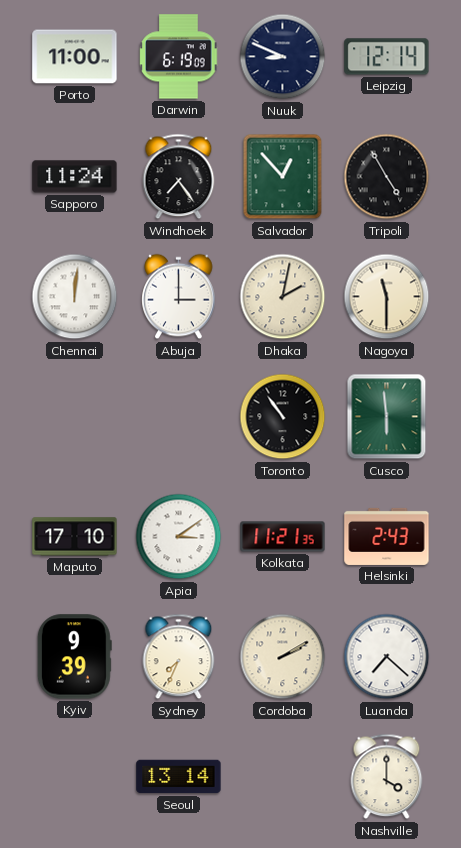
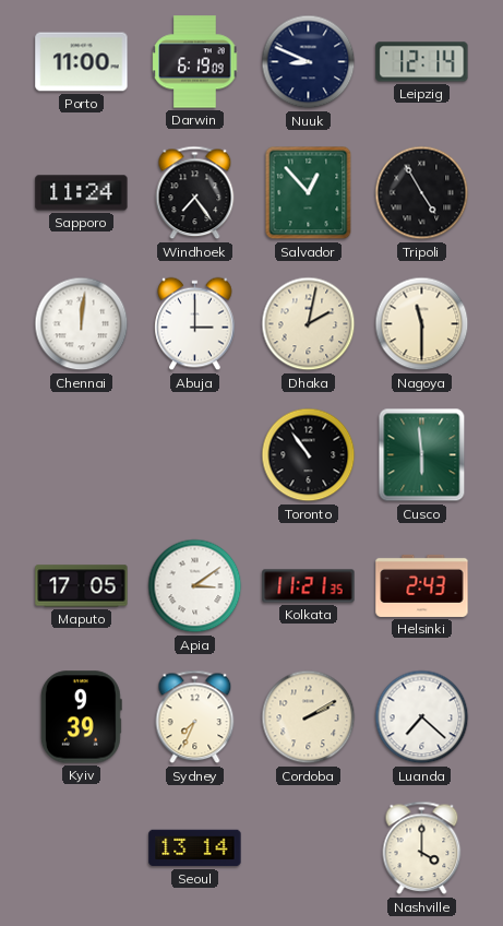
Maputo: 17:10 -> 17:05 (82, 586)
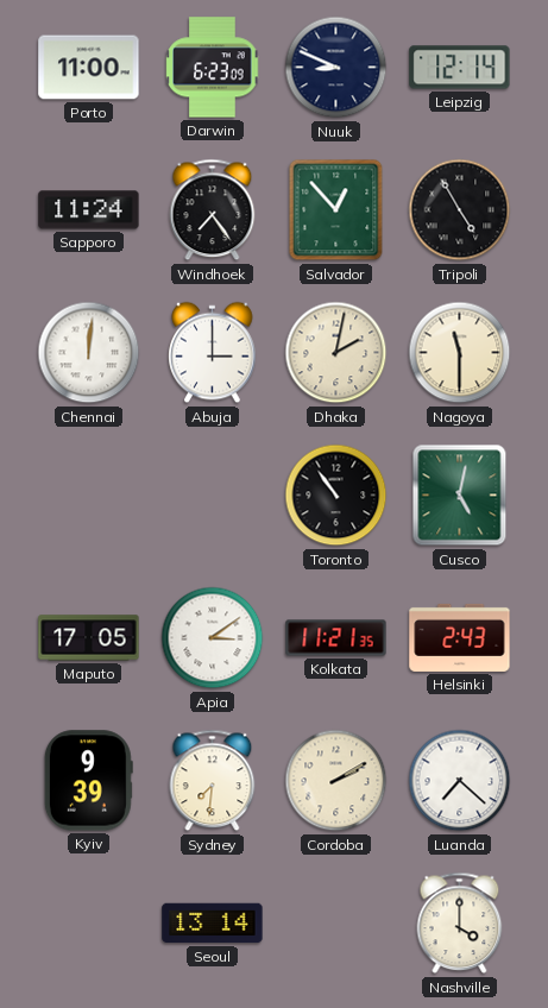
Darwin: 6:19 -> 6:23 (213, 68)
Cusco: 5:59 -> 5:02 (460, 496)
Sydney: 7:34 -> 7:31 (213, 781)
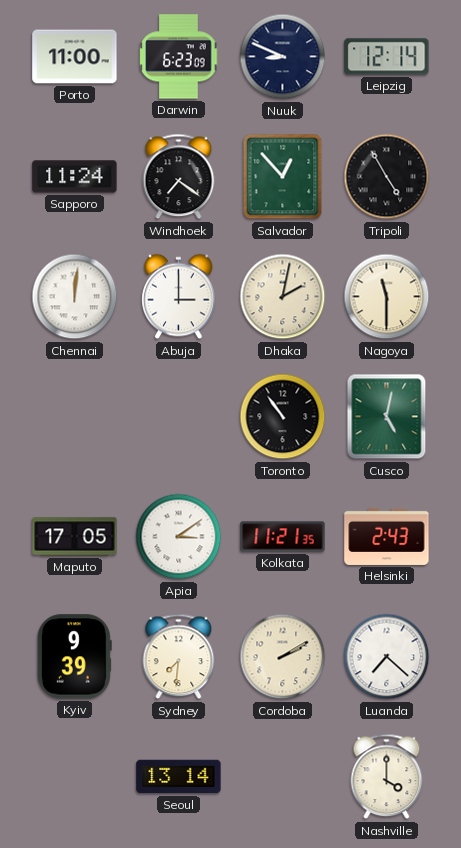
Windhoek: 7:24 -> 7:21 (179, 177)
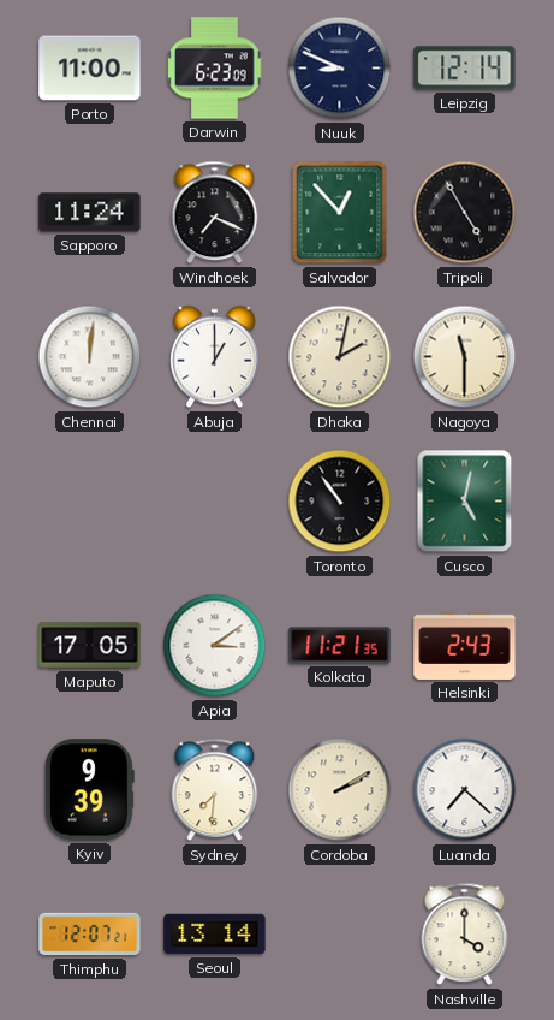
Windhoek: 7:21 -> 7:19 (215, 213)
Abuja: 3:00 -> 1:00 (215, 357)
Thimphu: none -> 12:07 (90, 935)
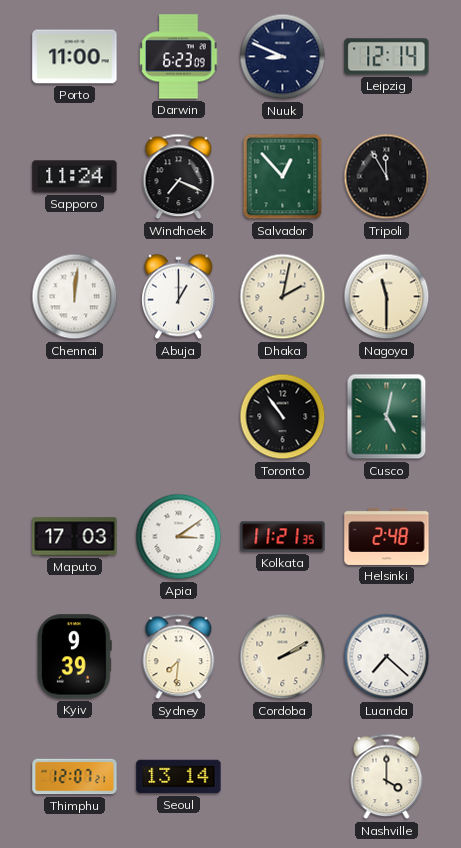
Tripoli: 4:55 -> 11:55 (387, 177)
Maputo: 17:05 -> 17:03 (75, 537)
Helsinki: 2:43 -> 2:48 (387, 536)
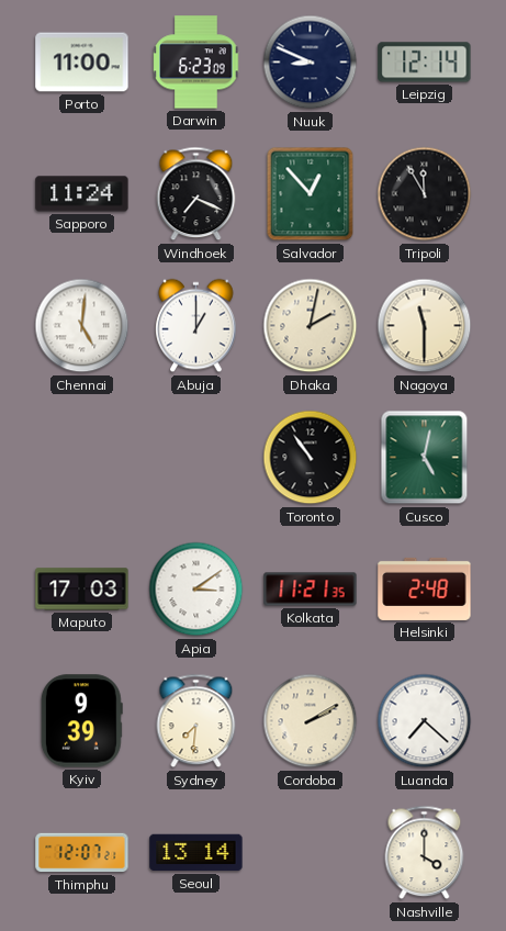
Chennai: 12:01 -> 5:01 (82, 326)
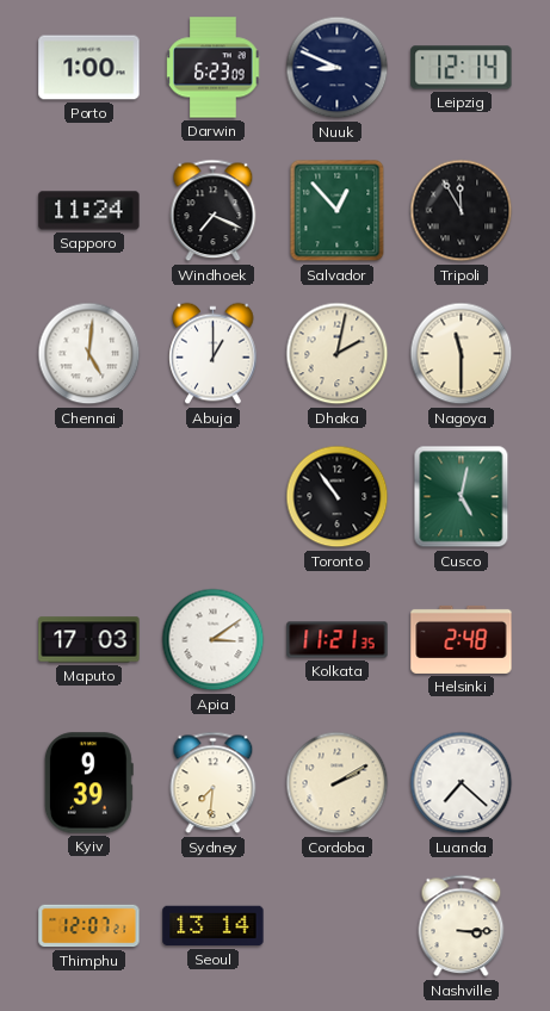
Porto: 11:00 -> 1:00 (89, 68)
Nashville: 4:00 -> 3:15 (462, 926)
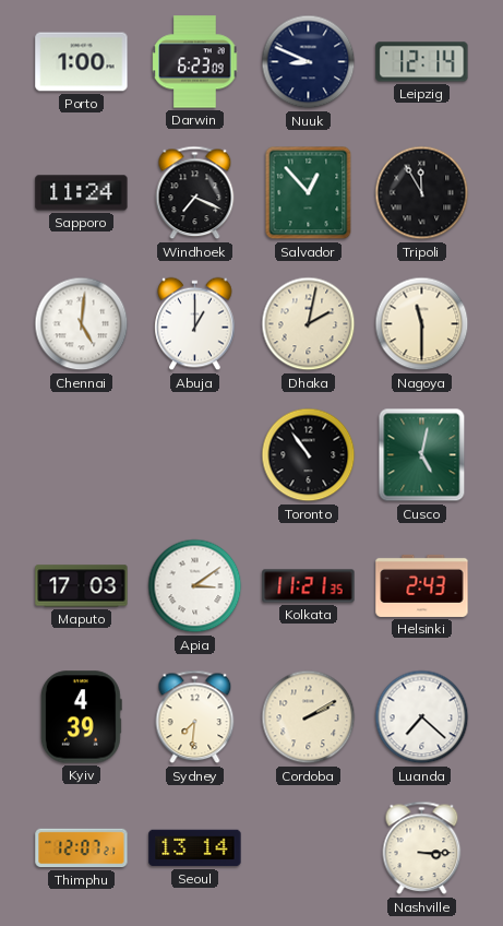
Helsinki: 2:48 -> 2:43 (422, 585)
Kyiv: 9:39 -> 4:39 (81, 717)
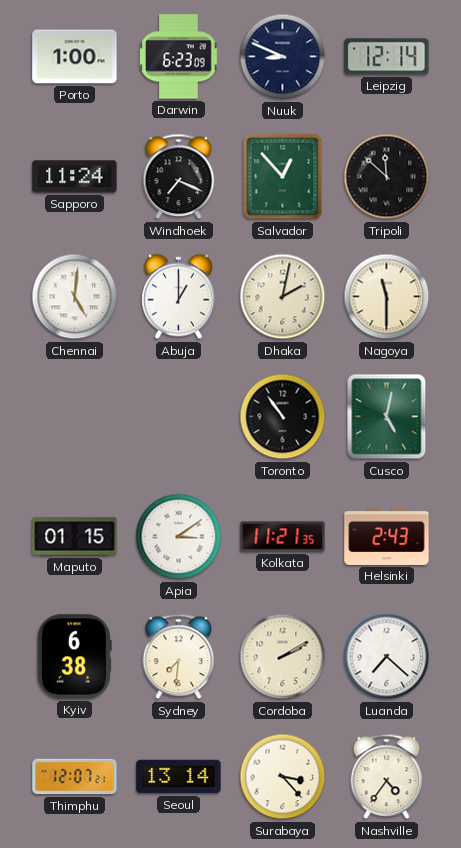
Tripoli: 11:55 -> 11:52 (387, 177)
Maputo: 17:03 -> 01:15 (75, 537)
Kyiv: 4:39 -> 6:38 (74, 657)
Surabaya: none -> 3:23 (283, 777)
Nashville: 3:15 -> 4:36 (387, 777)
